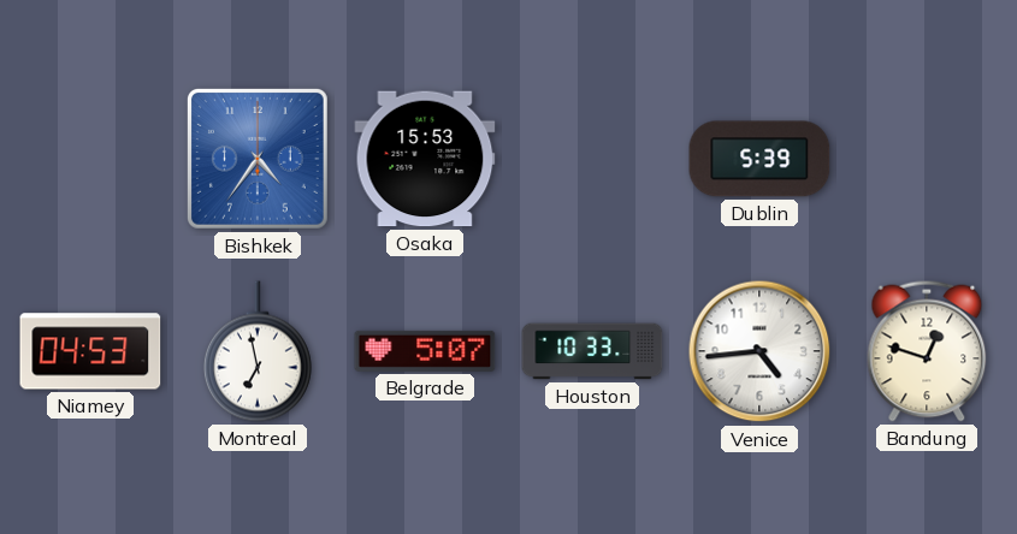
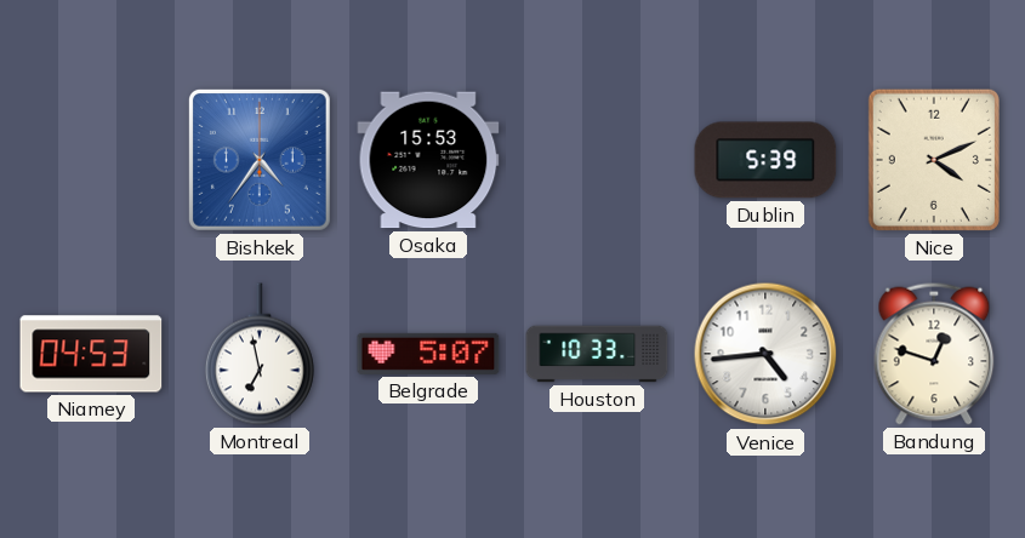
Nice: none -> 4:11 (934, 160)
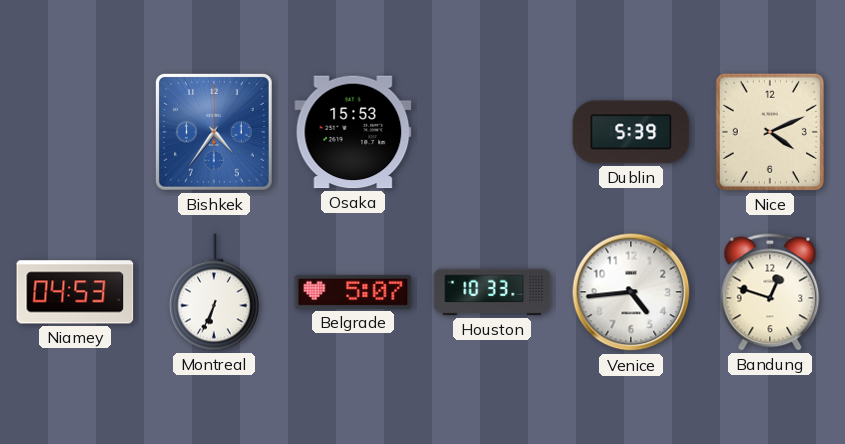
Montreal: 6:58 -> 6:34 (214, 292)
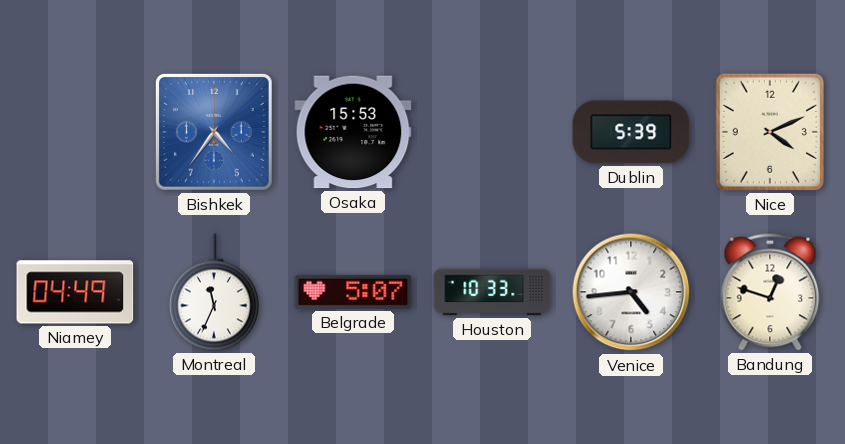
Niamey: 04:53 -> 04:49 (75, 292)
Montreal: 6:34 -> 11:34 (214, 292)
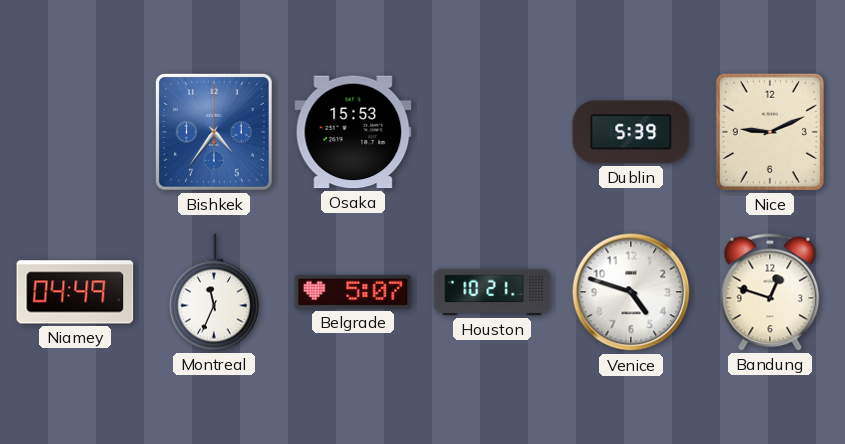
Nice: 4:11 -> 9:11 (770, 132)
Houston: 10:33 -> 10:21 (492, 292)
Venice: 4:44 -> 4:48 (631, 292)
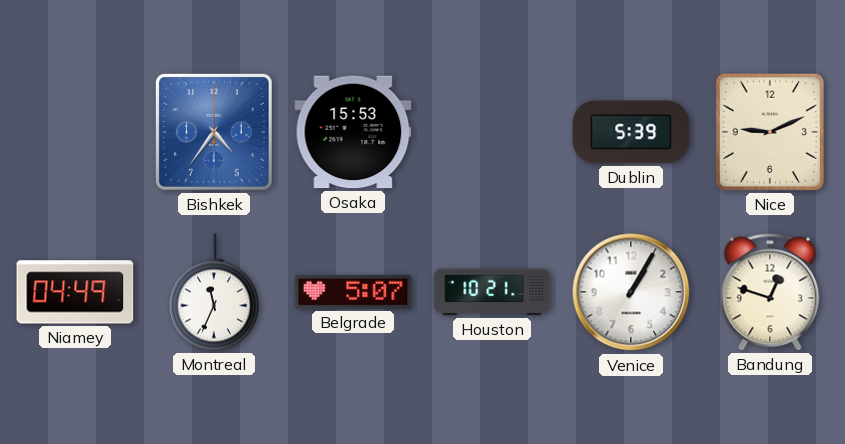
Venice: 4:48 -> 1:05 (631, 292)
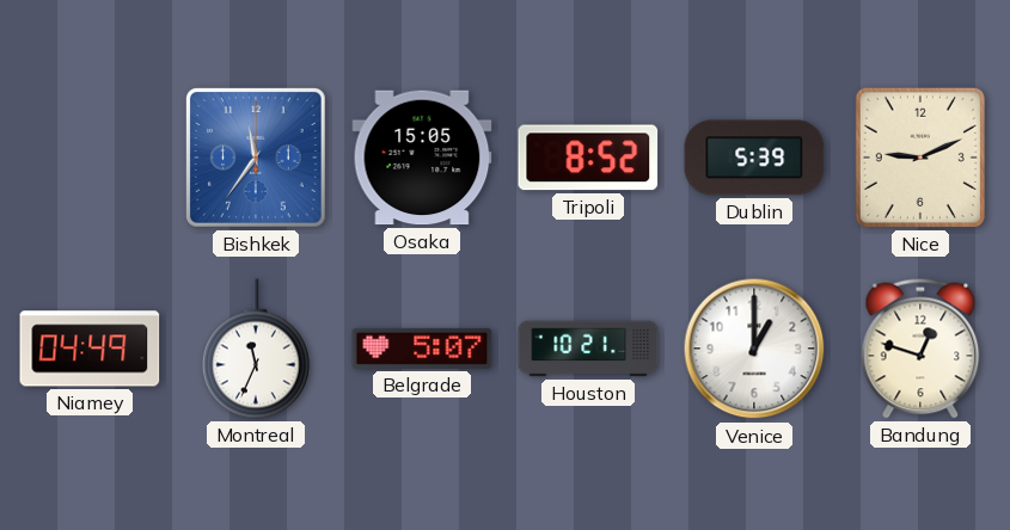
Bishkek: 4:36 -> 11:36 (256, 158)
Osaka: 15:53 -> 15:05 (422, 158)
Tripoli: none -> 8:52 (588, 158)
Venice: 1:05 -> 1:00 (754, 349)
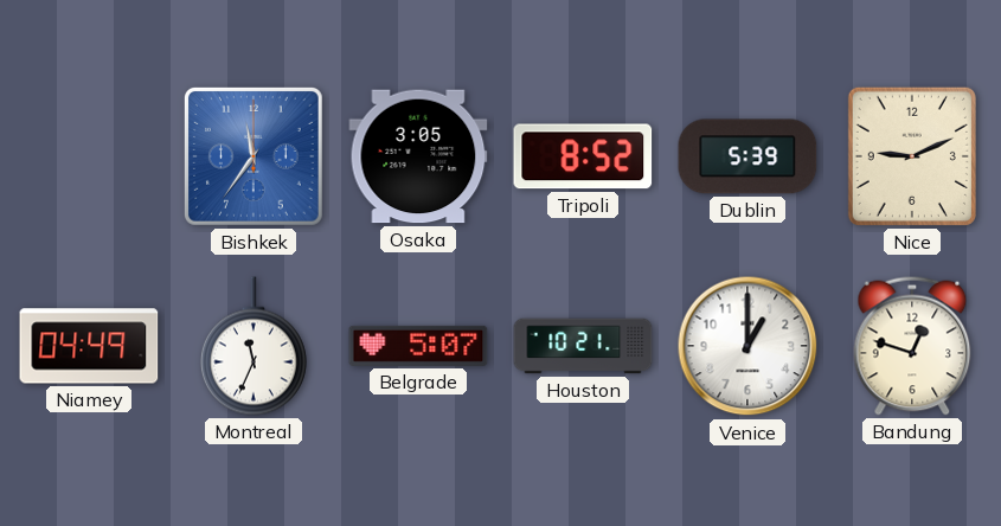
Osaka: 15:05 -> 3:05 (418, 156)
